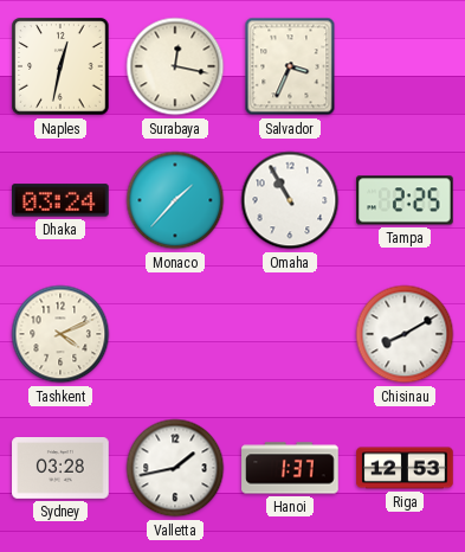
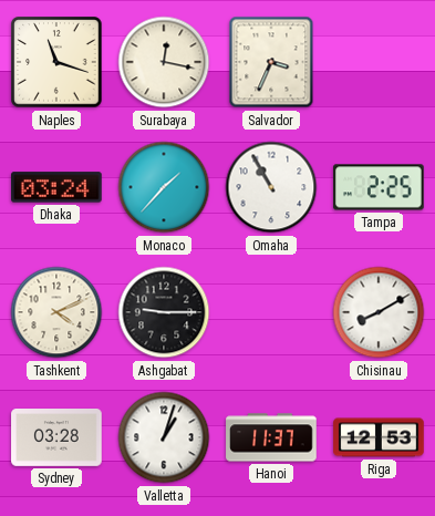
Naples: 12:32 -> 11:18 (56, 62)
Ashgabat: none -> 9:15 (164, 312)
Valletta: 1:43 -> 1:03 (164, 437)
Hanoi: 1:37 -> 11:37 (271, 437)
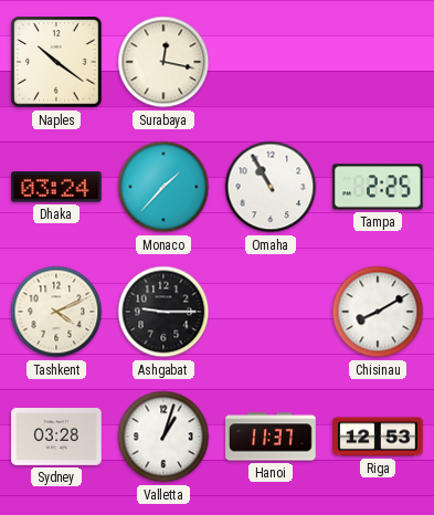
Naples: 11:18 -> 10:21 (56, 62)
Salvador: 3:34 -> none (271, 62)
